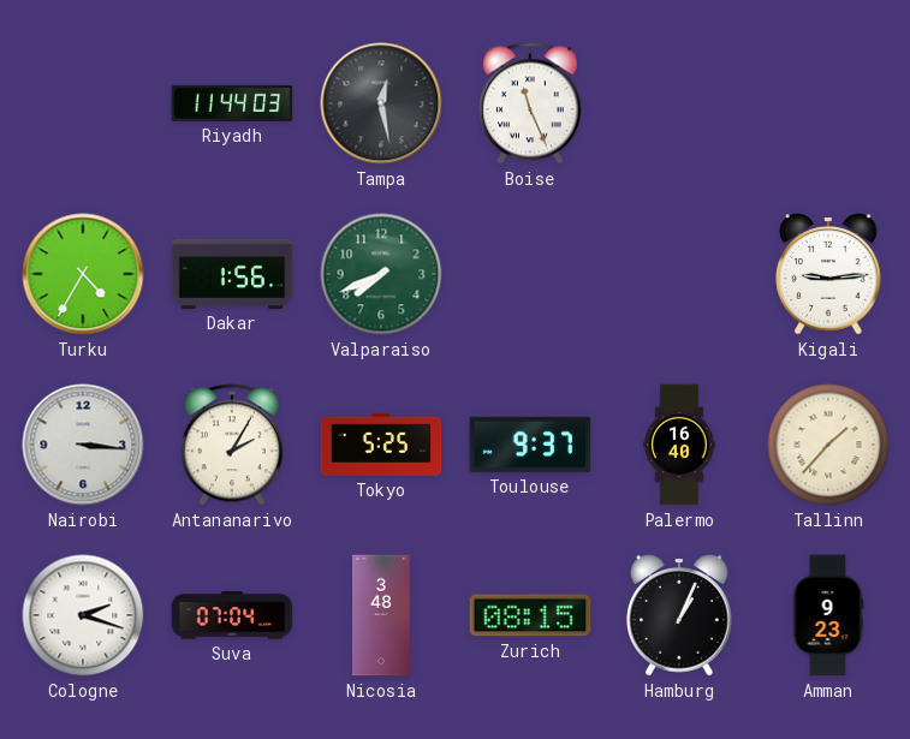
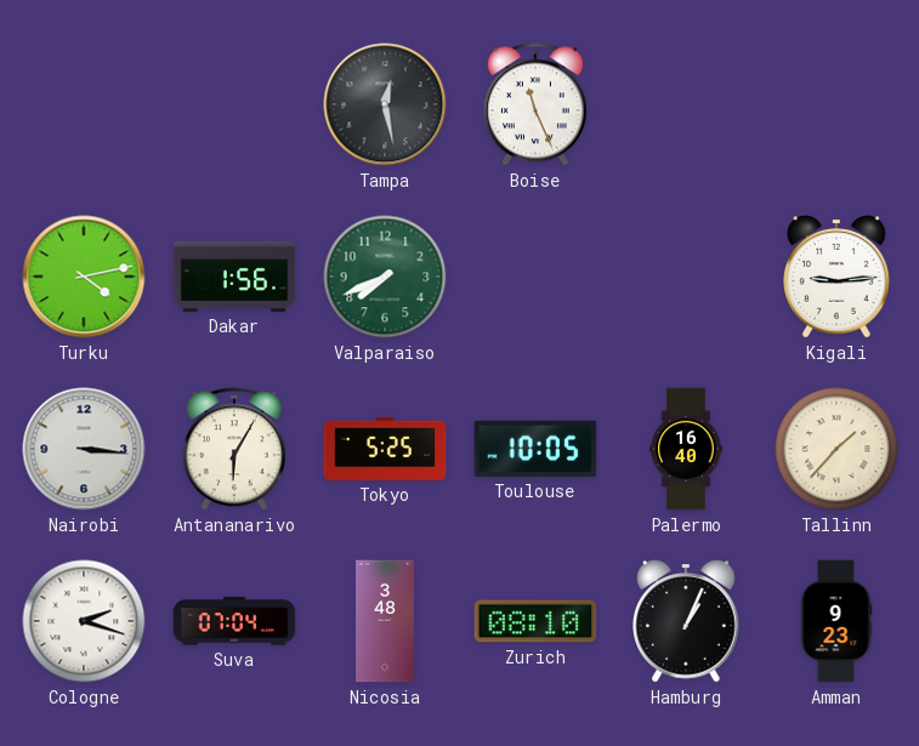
Riyadh: 11:44 -> none (232, 103)
Turku: 4:35 -> 4:13 (84, 277)
Antananarivo: 2:05 -> 6:05 (234, 449)
Toulouse: 9:37 -> 10:05 (535, 449)
Zurich: 08:15 -> 08:10 (535, 621)
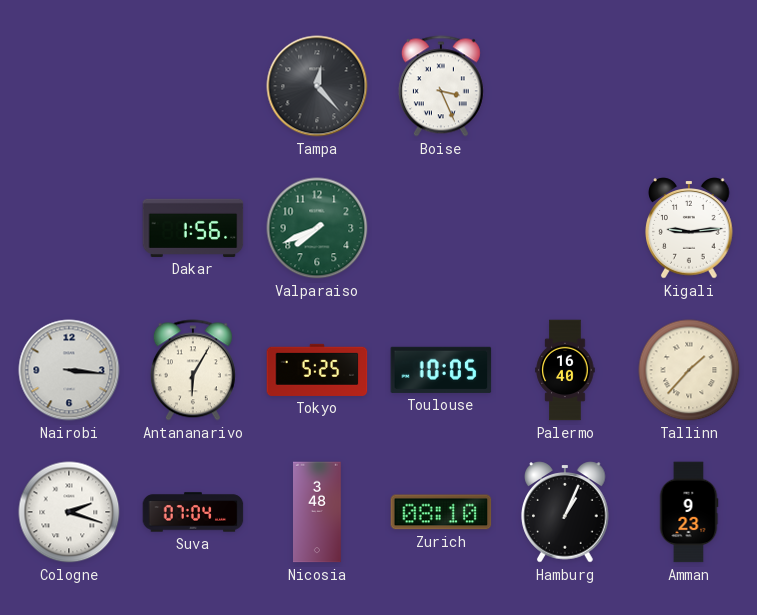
Tampa: 12:28 -> 12:23 (317, 86)
Boise: 11:26 -> 3:26 (441, 86)
Turku: 4:13 -> none (84, 277)
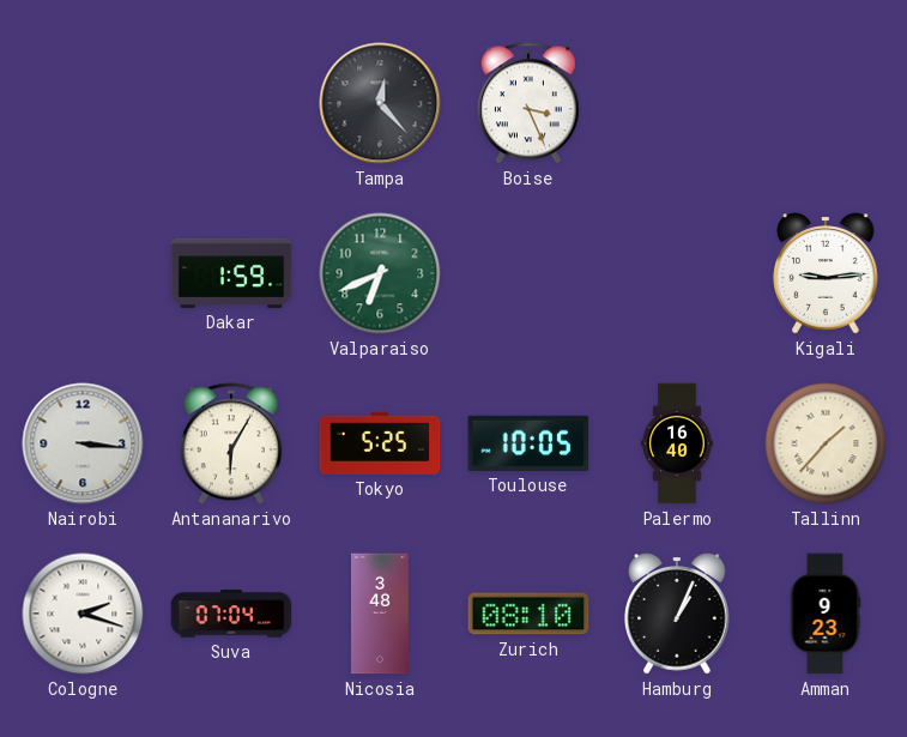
Dakar: 1:56 -> 1:59 (231, 273)
Valparaiso: 7:41 -> 6:41 (380, 273)
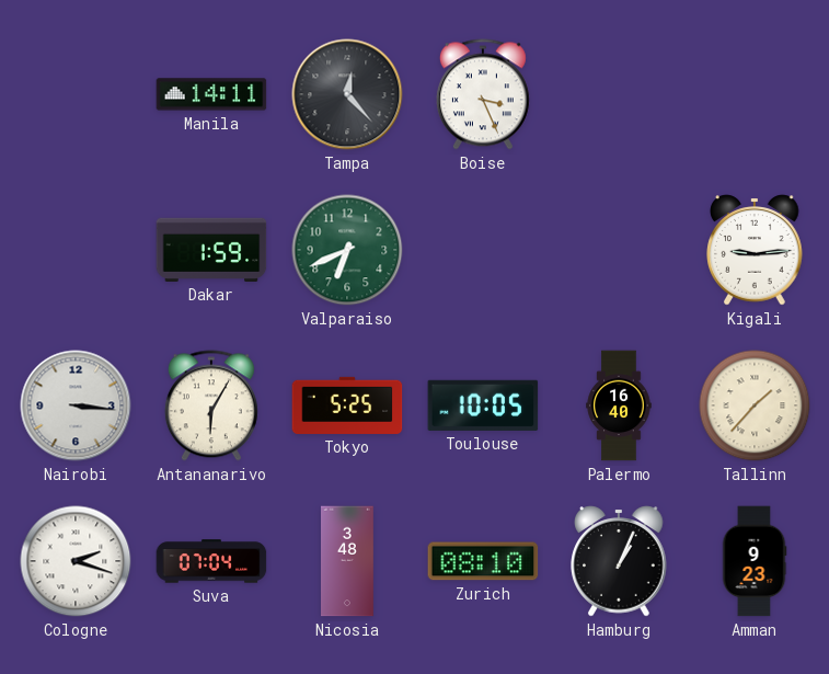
Manila: none -> 14:11 (211, 94)
